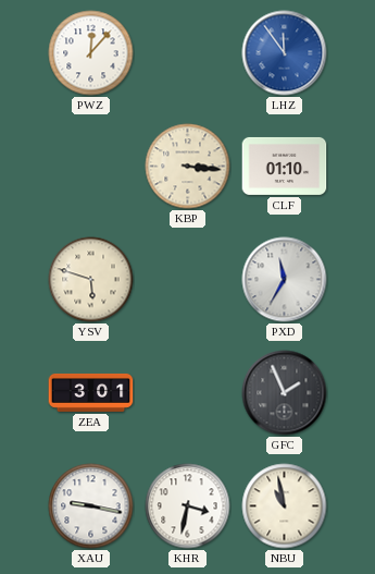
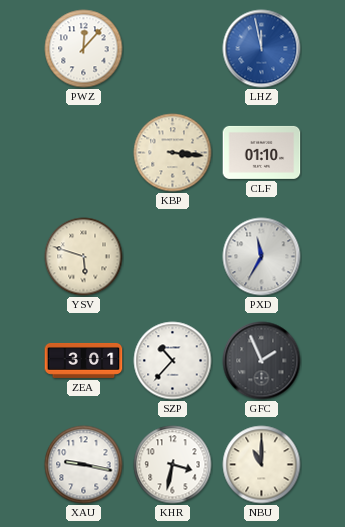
LHZ: 11:54 -> 11:58 (262, 49)
SZP: none -> 10:37 (173, 361)
NBU: 10:58 -> 11:00 (262, 465)
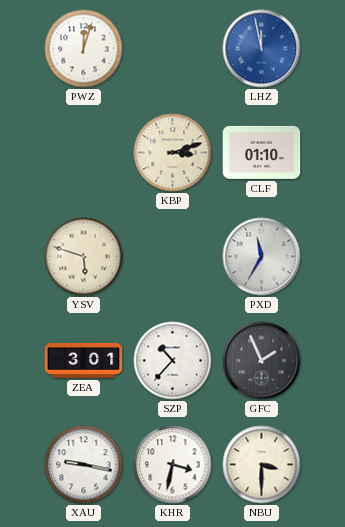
PWZ: 12:07 -> 12:03 (84, 49)
KBP: 3:16 -> 3:12 (173, 153)
NBU: 11:00 -> 3:30 (262, 465)
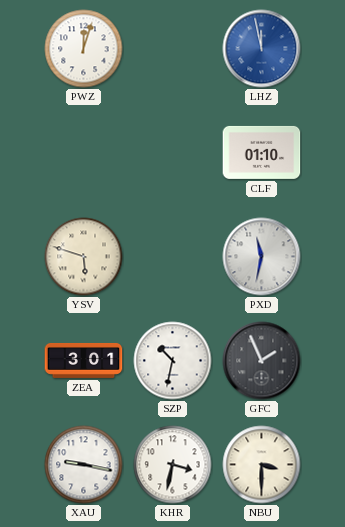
KBP: 3:12 -> none (173, 153)
PXD: 11:35 -> 11:32 (262, 257)
SZP: 10:37 -> 10:32 (173, 361)
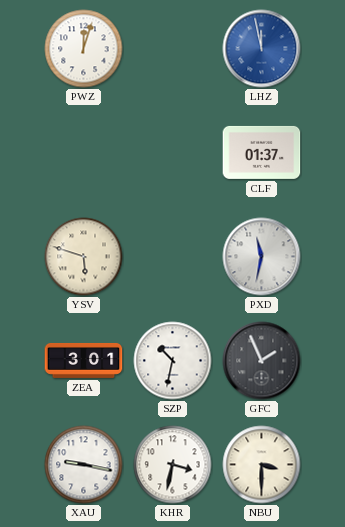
CLF: 01:10 -> 01:37 (262, 152)
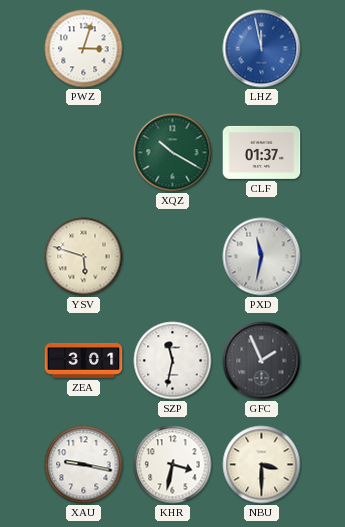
PWZ: 12:03 -> 3:03 (84, 49)
XQZ: none -> 10:20 (173, 153)
SZP: 10:32 -> 11:32 (173, 361)
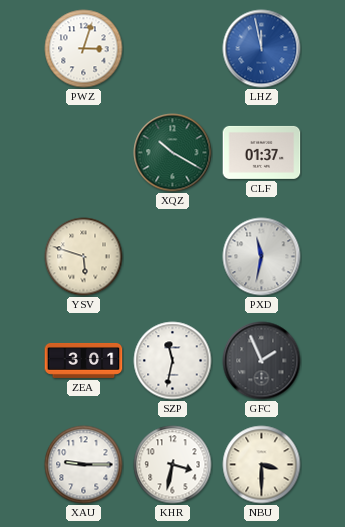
XAU: 9:17 -> 9:15 (84, 465)
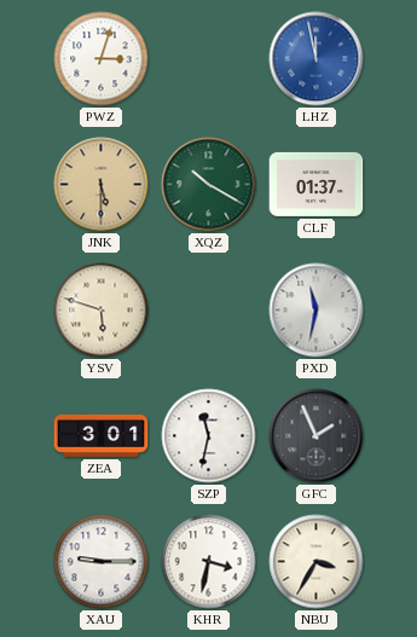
JNK: none -> 5:30 (102, 185)
NBU: 3:30 -> 3:35 (317, 562)
